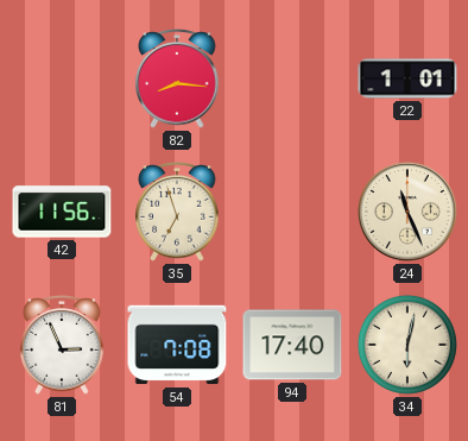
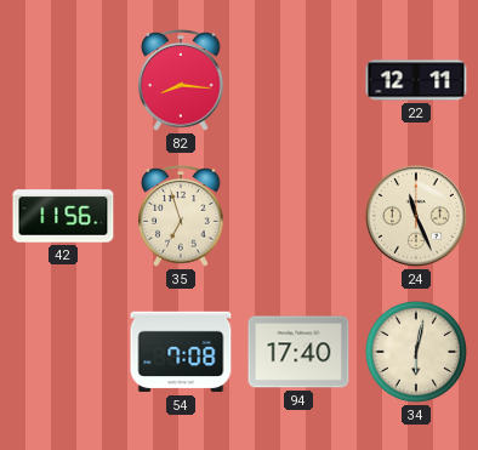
22: 1:01 -> 12:11 (416, 80)
81: 2:56 -> none (62, 345)
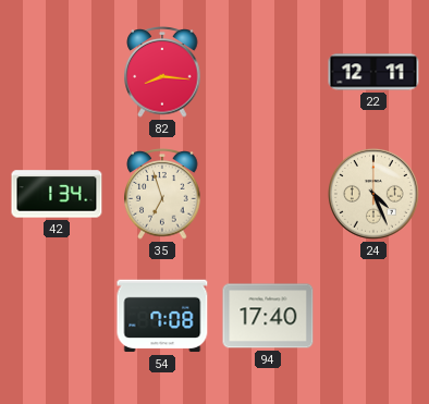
42: 11:56 -> 1:34 (57, 194)
24: 11:26 -> 4:26 (373, 194)
34: 6:02 -> none (416, 352)
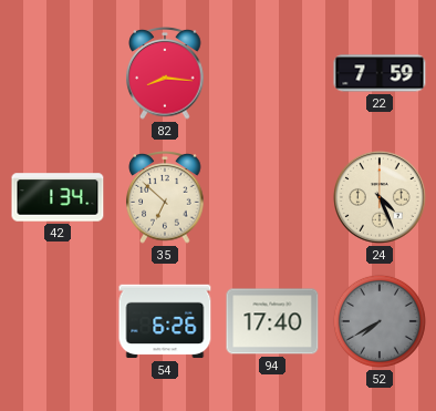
22: 12:11 -> 7:59 (380, 73)
35: 6:57 -> 6:52 (165, 197)
54: 7:08 -> 6:26 (165, 321)
52: none -> 7:40 (380, 321)
